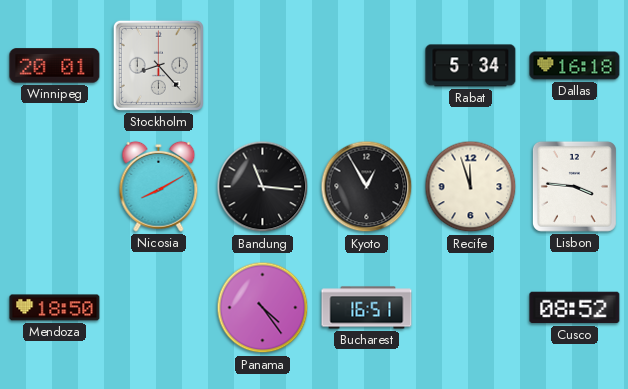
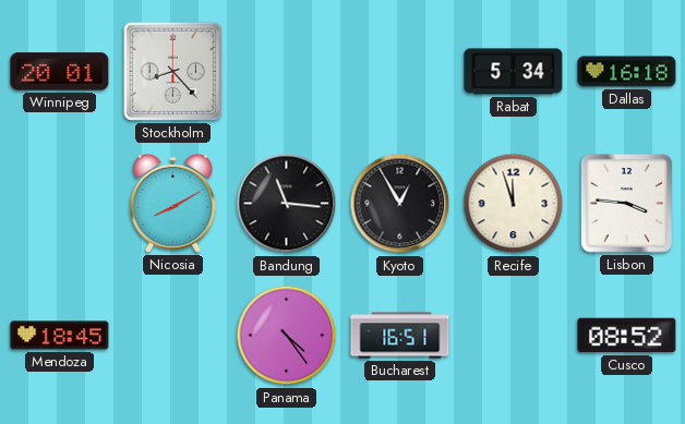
Mendoza: 18:50 -> 18:45 (60, 336)
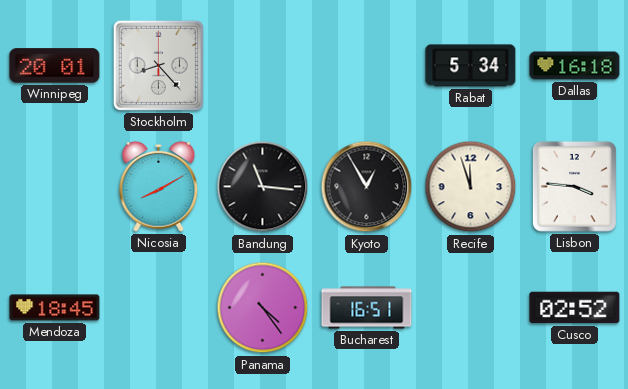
Cusco: 08:52 -> 02:52 (575, 308)
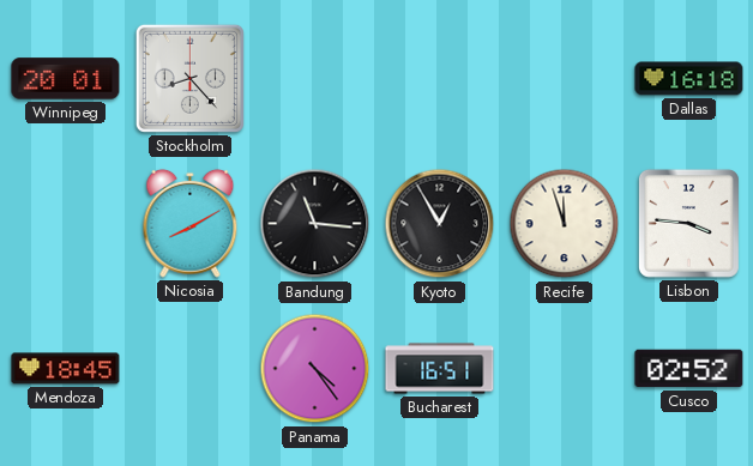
Rabat: 5:34 -> none (471, 66)
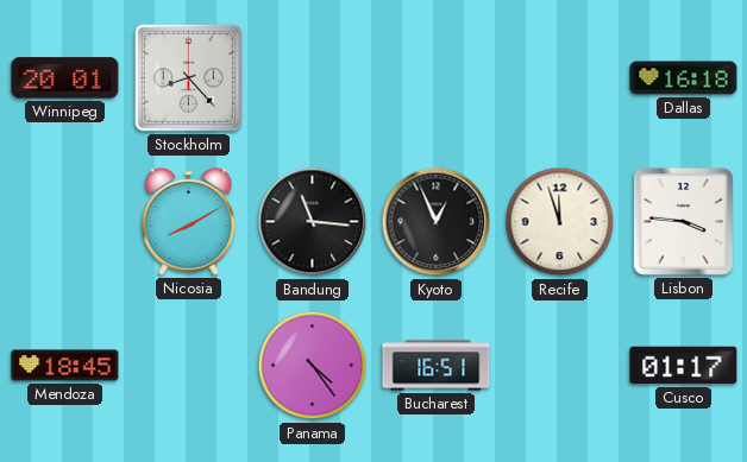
Kyoto: 12:55 -> 12:56 (437, 222)
Cusco: 02:52 -> 01:17 (684, 366)
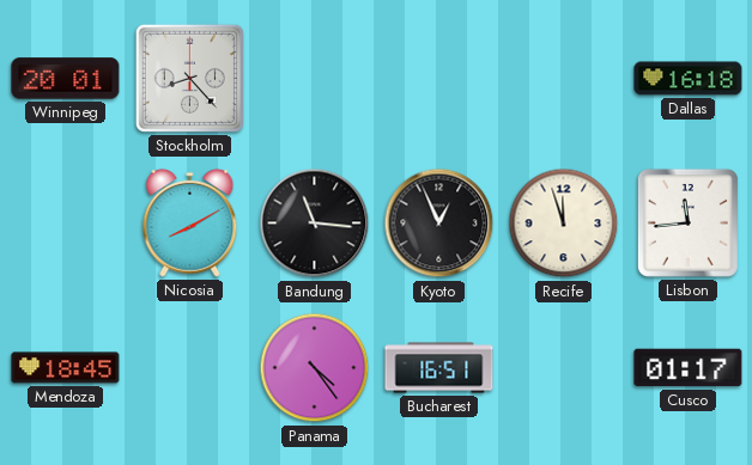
Lisbon: 3:46 -> 11:44 (687, 222)
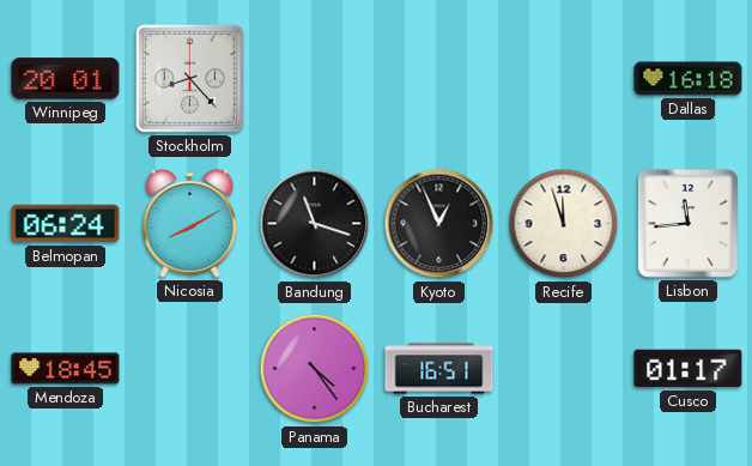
Belmopan: none -> 06:24 (66, 224)
Bandung: 11:16 -> 11:18 (315, 224)
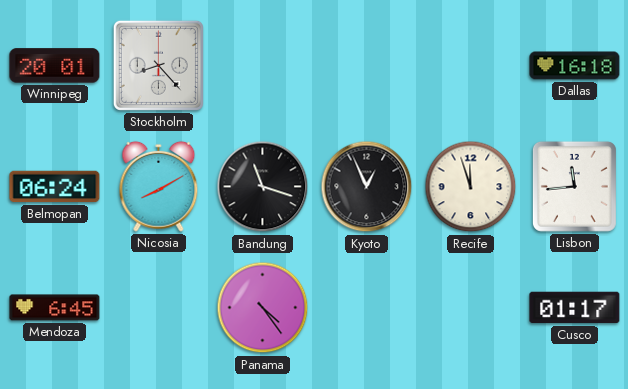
Mendoza: 18:45 -> 6:45 (55, 308)
Bucharest: 16:51 -> none (439, 369)
